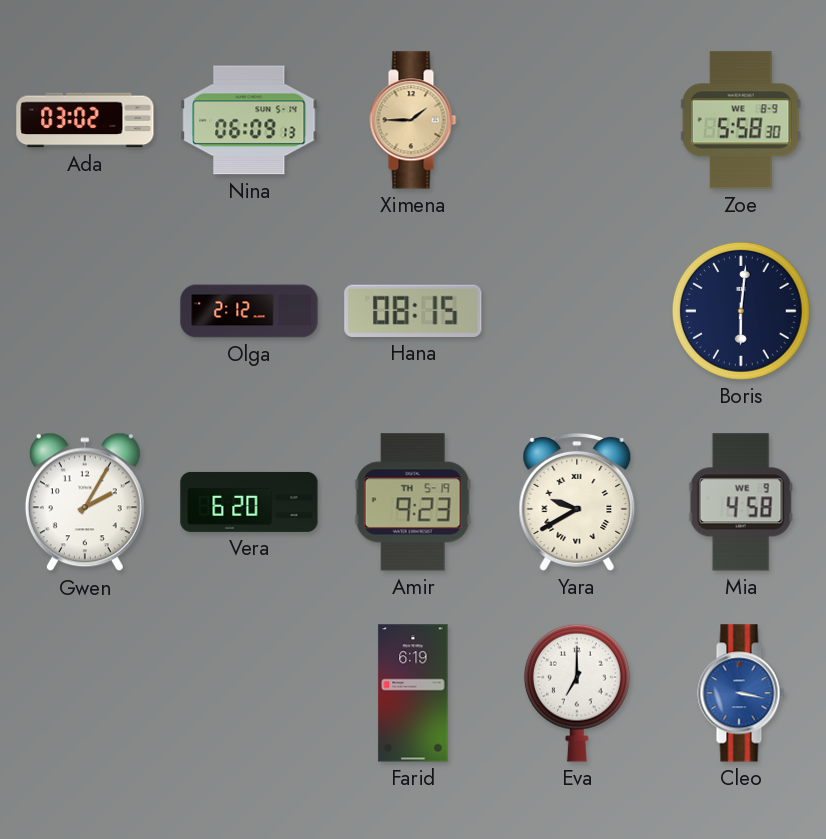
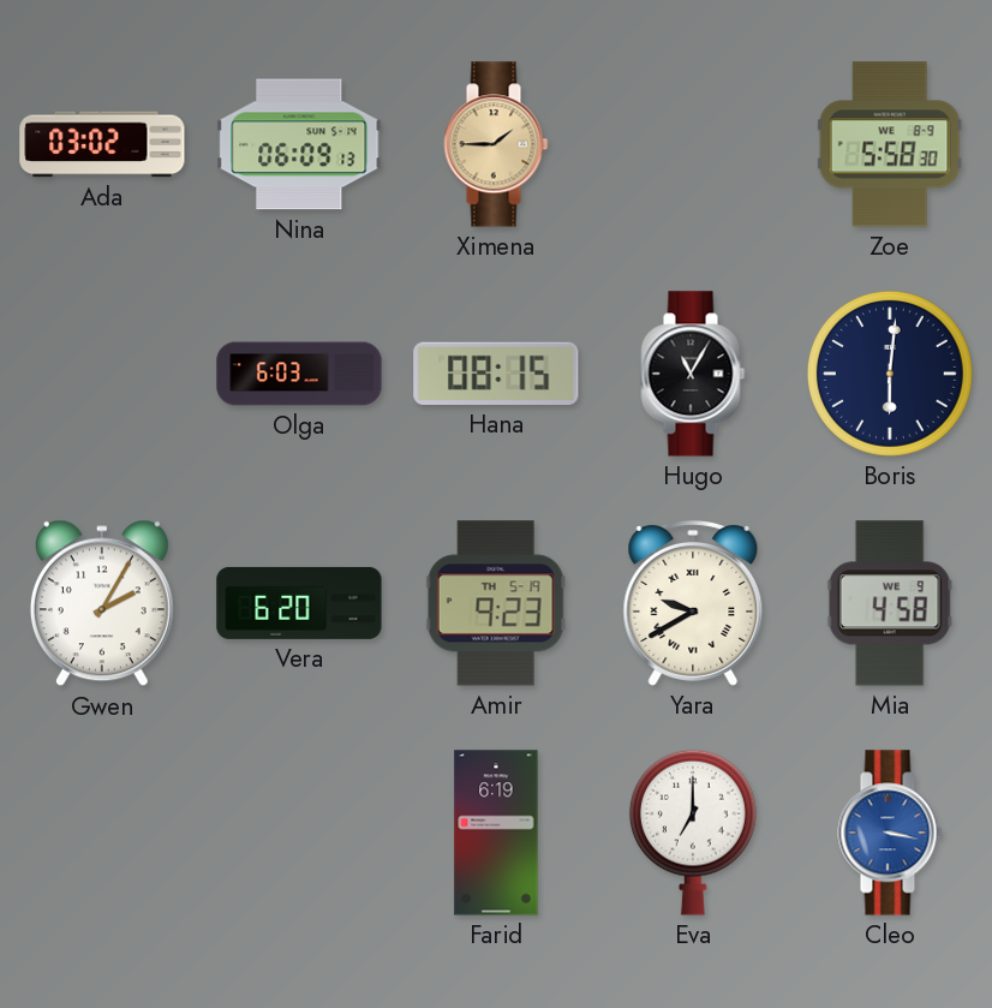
Olga: 2:12 -> 6:03 (299, 374)
Hugo: none -> 11:05 (693, 374)
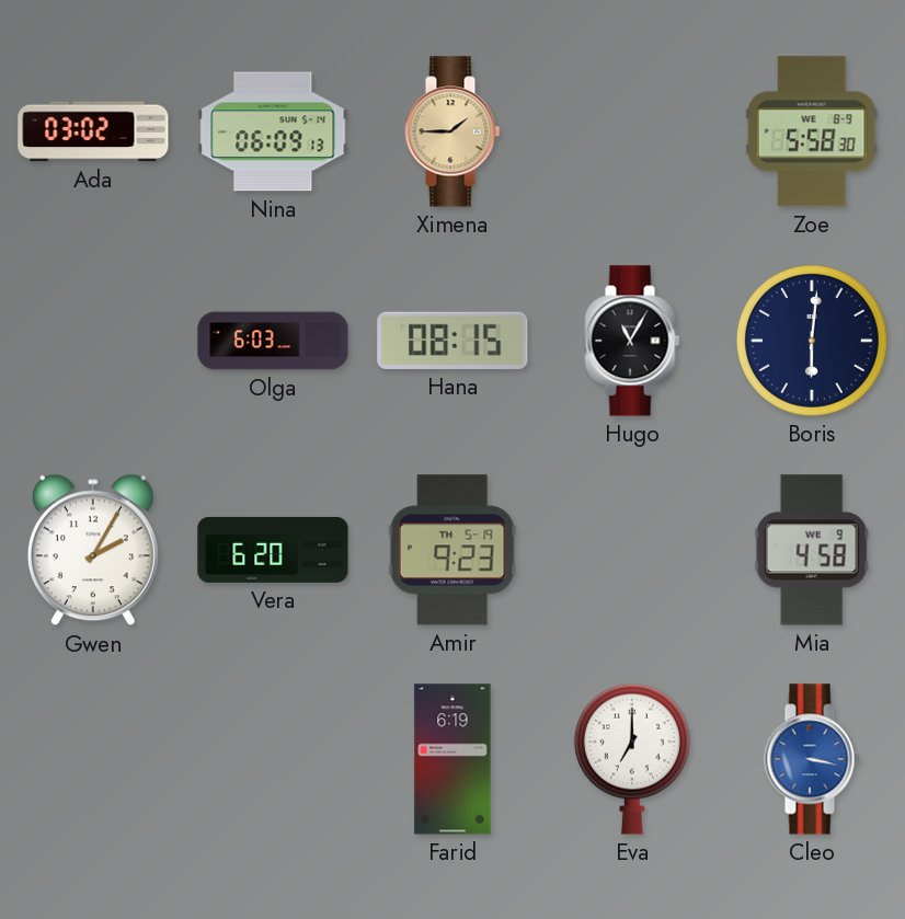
Yara: 9:40 -> none (693, 604)
